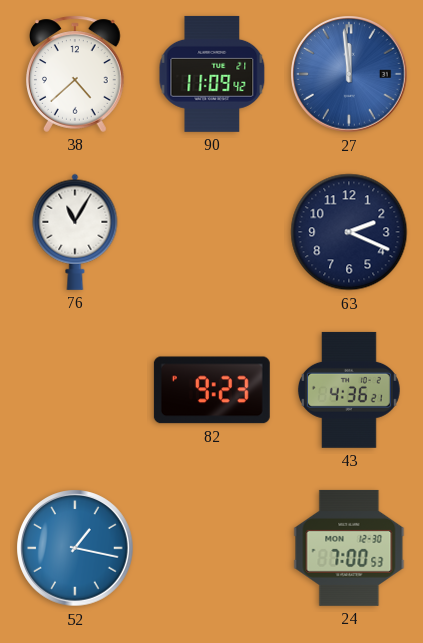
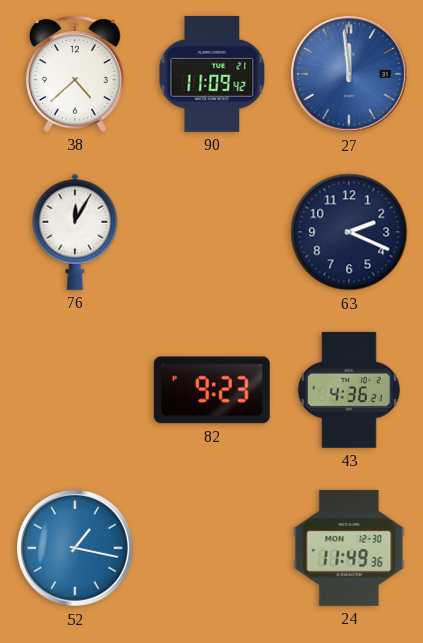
76: 11:05 -> 12:05 (75, 232)
24: 7:00 -> 11:49 (349, 548)
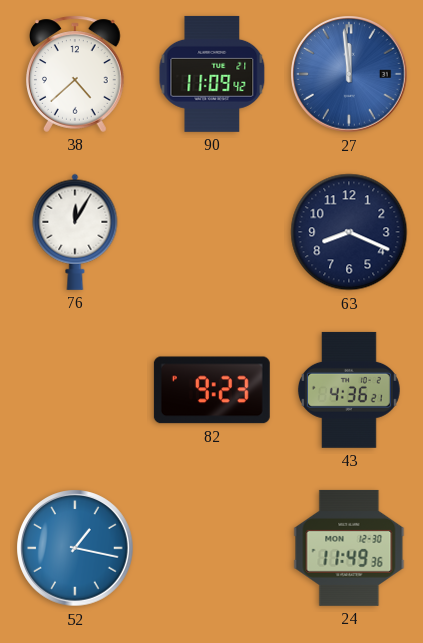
63: 2:19 -> 8:19 (349, 232)
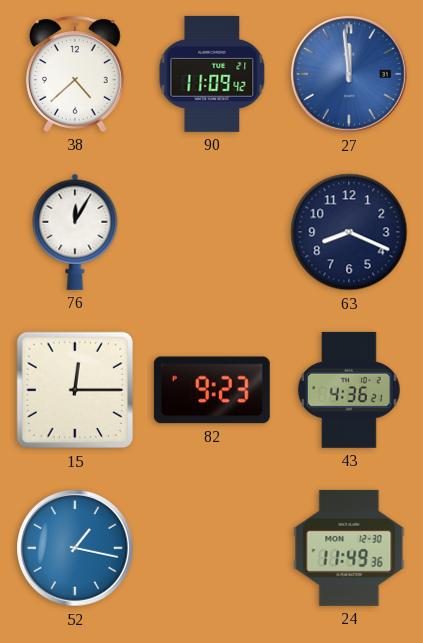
15: none -> 12:15 (75, 390)
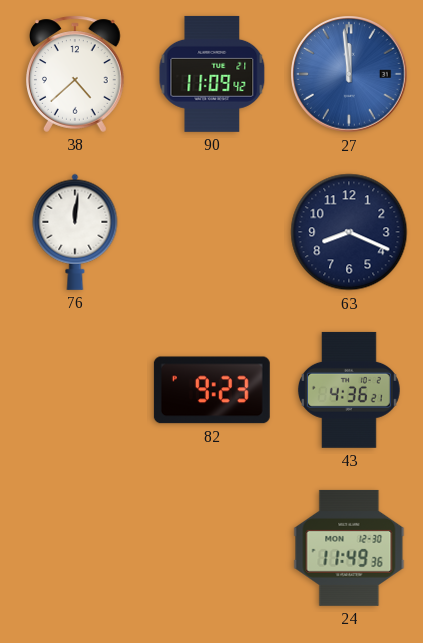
76: 12:05 -> 12:01 (75, 232)
15: 12:15 -> none (75, 390)
52: 1:17 -> none (75, 548)
